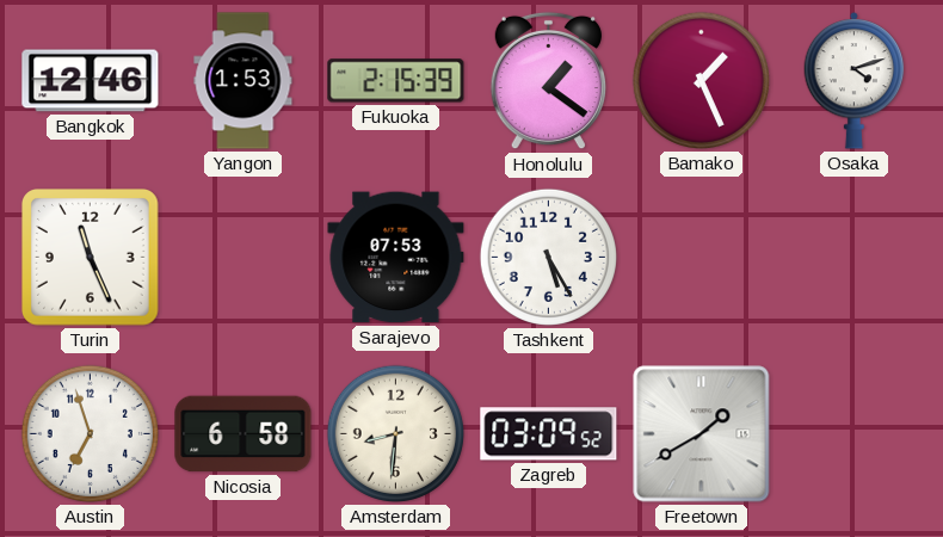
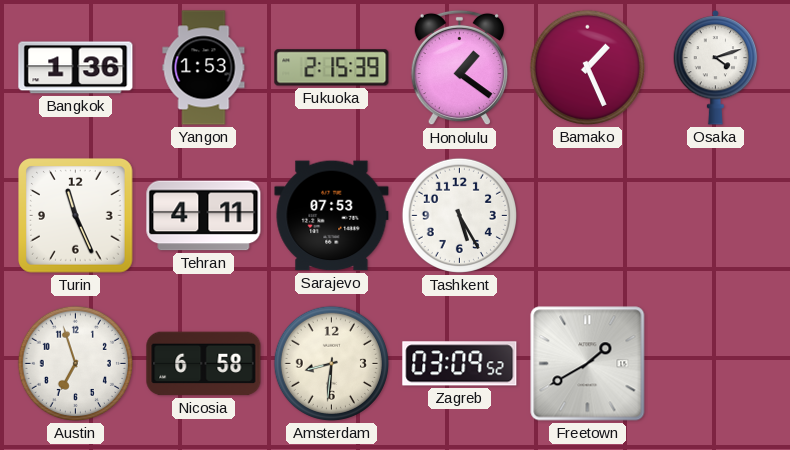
Bangkok: 12:46 -> 1:36 (76, 68)
Tehran: none -> 4:11 (204, 216)
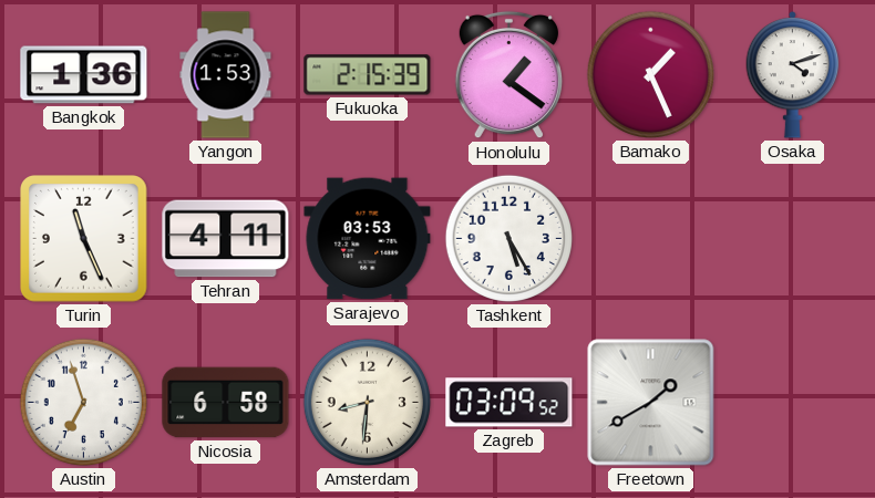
Sarajevo: 07:53 -> 03:53 (368, 239)
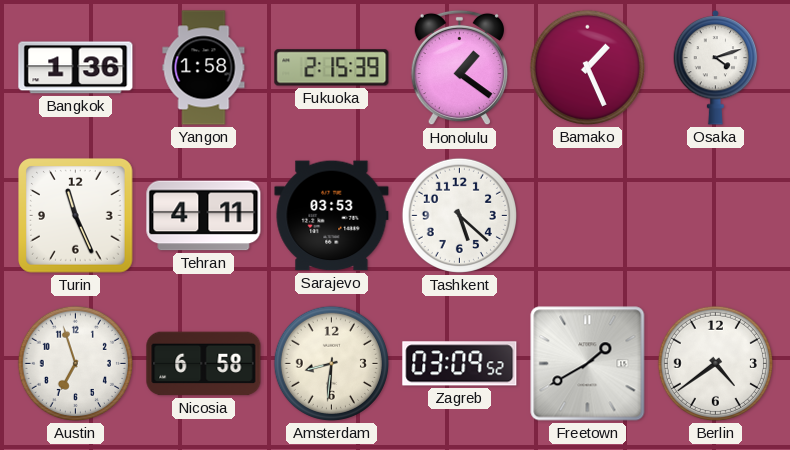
Yangon: 1:53 -> 1:58 (204, 68)
Tashkent: 5:25 -> 5:22 (459, 215)
Berlin: none -> 4:39 (715, 363)
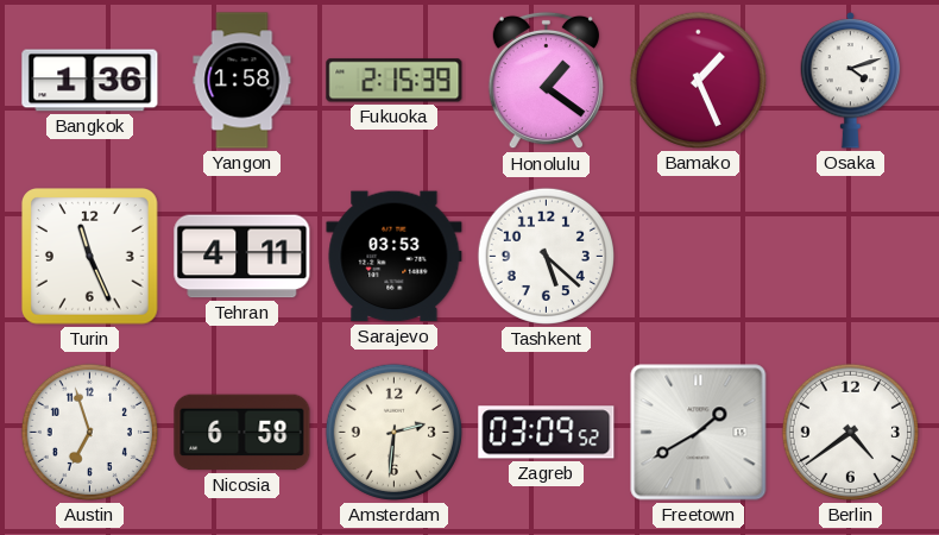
Amsterdam: 8:31 -> 2:31 (393, 432)
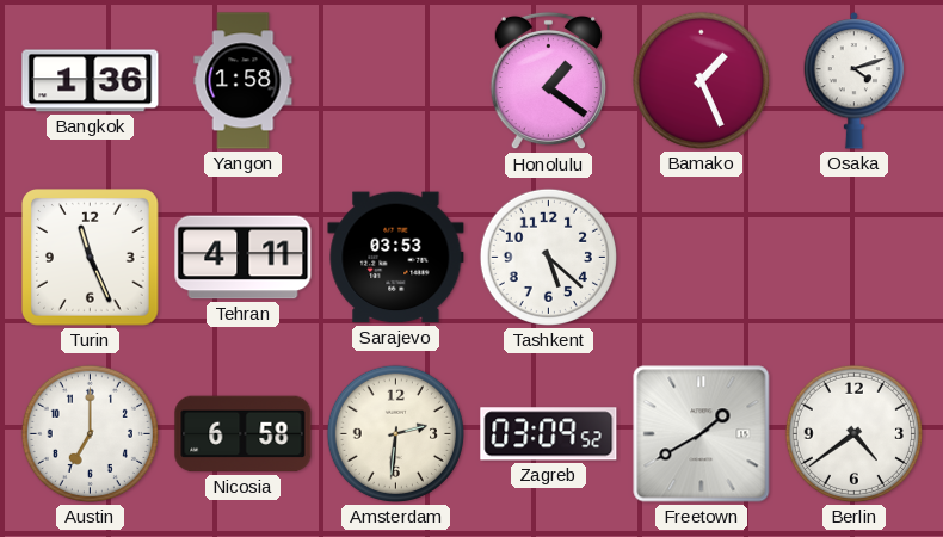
Fukuoka: 2:15 -> none (395, 81)
Austin: 6:57 -> 7:00 (90, 433)
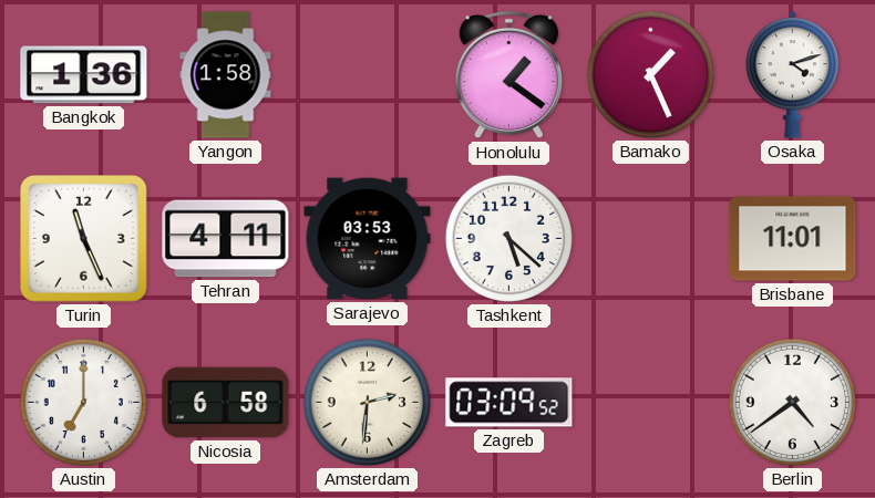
Brisbane: none -> 11:01 (793, 239)
Freetown: 1:40 -> none (702, 434)
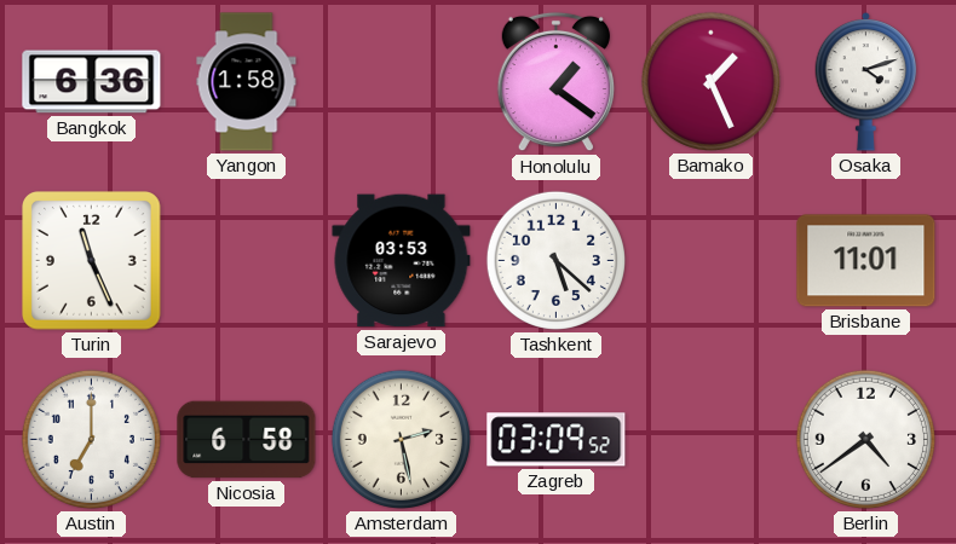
Bangkok: 1:36 -> 6:36 (92, 82)
Tehran: 4:11 -> none (226, 239)
Amsterdam: 2:31 -> 2:28 (401, 439)
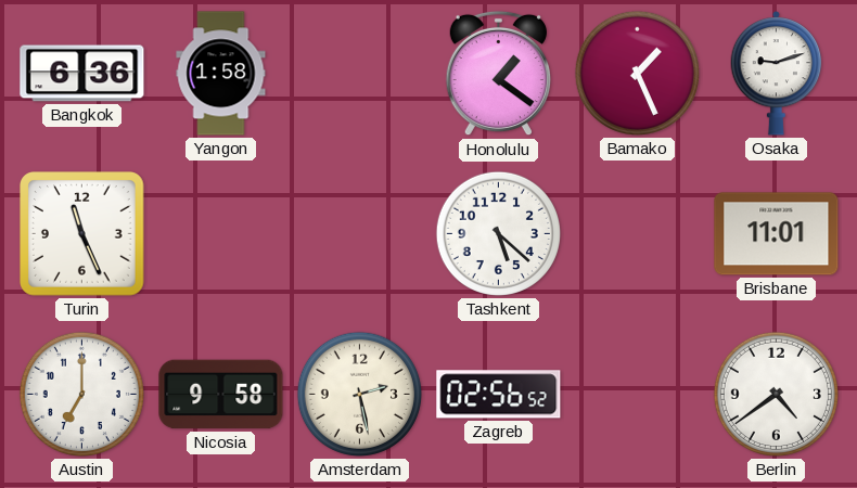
Osaka: 4:12 -> 9:12 (777, 73)
Sarajevo: 03:53 -> none (402, 261)
Nicosia: 6:58 -> 9:58 (221, 395)
Zagreb: 03:09 -> 02:56 (499, 395)
